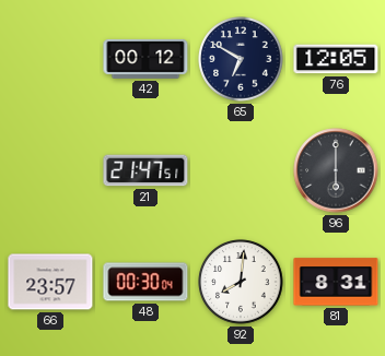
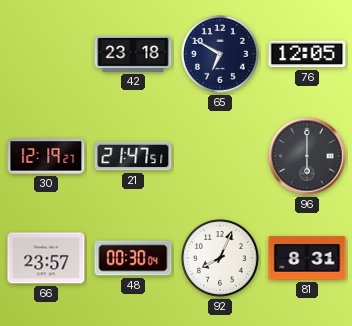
42: 00:12 -> 23:18 (133, 54)
30: none -> 12:19 (46, 156)
92: 8:01 -> 8:04 (220, 258)
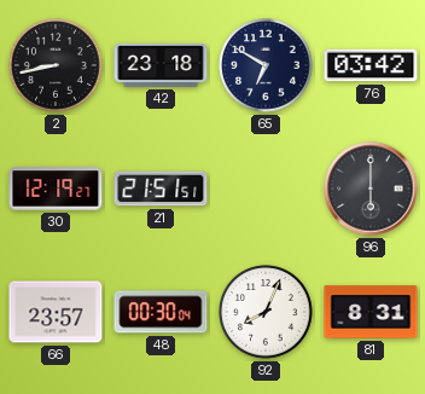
2: none -> 8:43 (56, 65)
76: 12:05 -> 03:42 (371, 65)
21: 21:47 -> 21:51 (161, 189)
